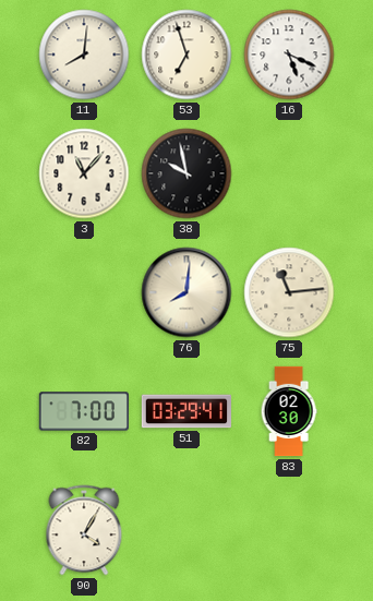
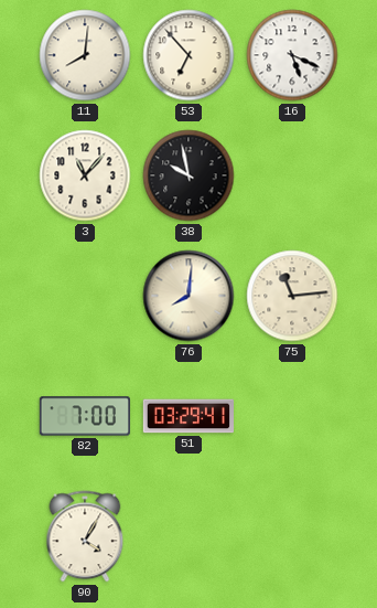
53: 6:57 -> 6:53 (188, 55)
83: 02:30 -> none (289, 411)
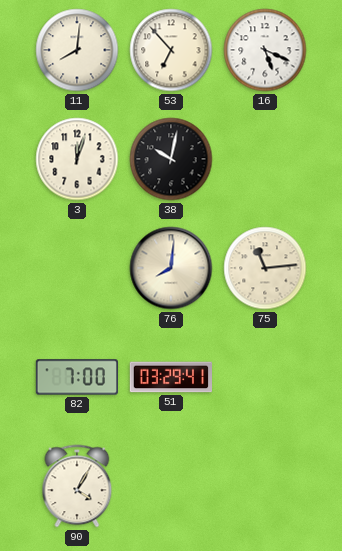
3: 11:07 -> 12:03 (77, 159)
38: 9:58 -> 10:02 (171, 159)
